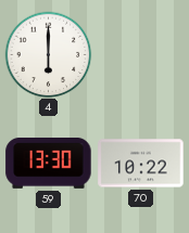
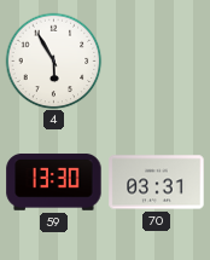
4: 6:00 -> 5:55 (53, 60)
70: 10:22 -> 03:31 (157, 183)
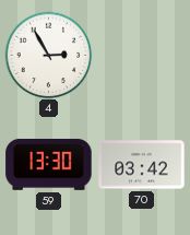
4: 5:55 -> 2:55 (48, 55)
70: 03:31 -> 03:42 (142, 165)
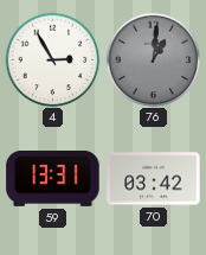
76: none -> 1:01 (153, 59)
59: 13:30 -> 13:31 (53, 178)
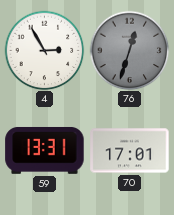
76: 1:01 -> 12:33 (129, 50)
70: 03:42 -> 17:01 (130, 151)
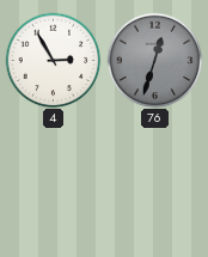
59: 13:31 -> none (45, 150)
70: 17:01 -> none (130, 151)
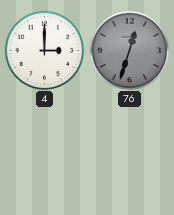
4: 2:55 -> 3:00 (44, 50)
